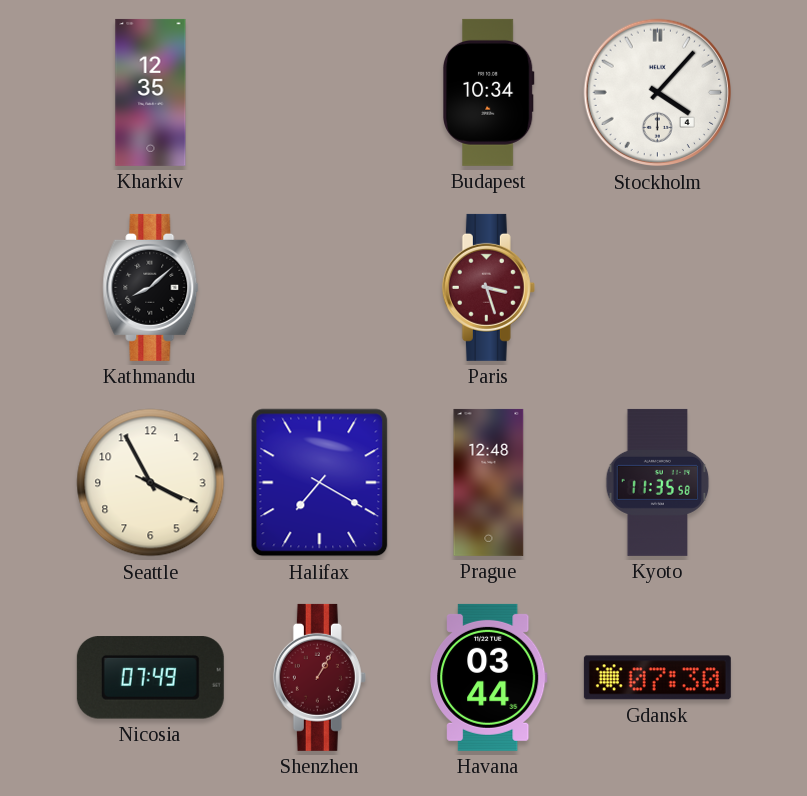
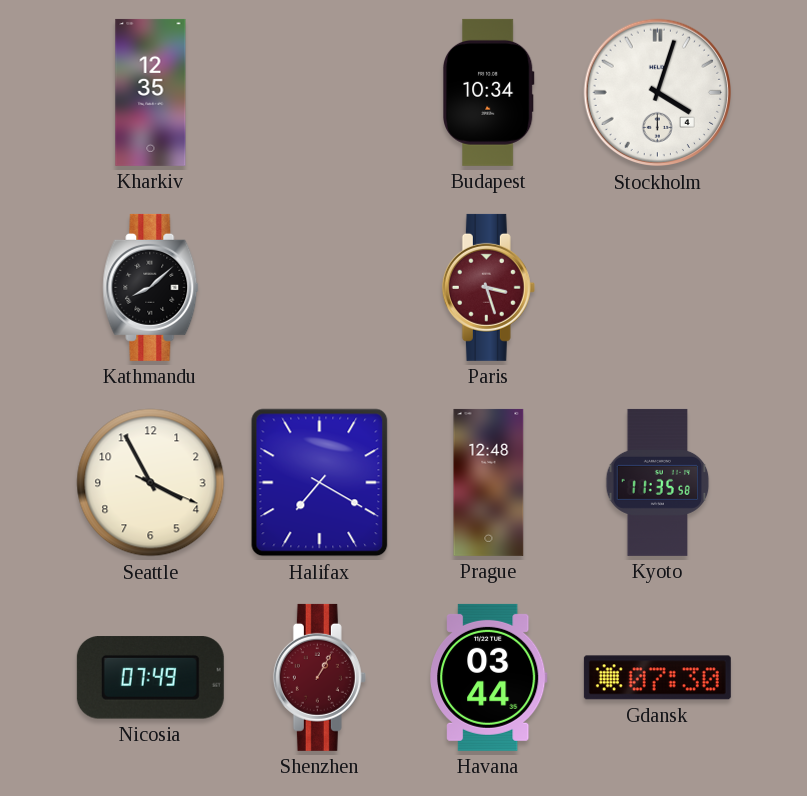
Stockholm: 4:07 -> 4:03 (657, 93)
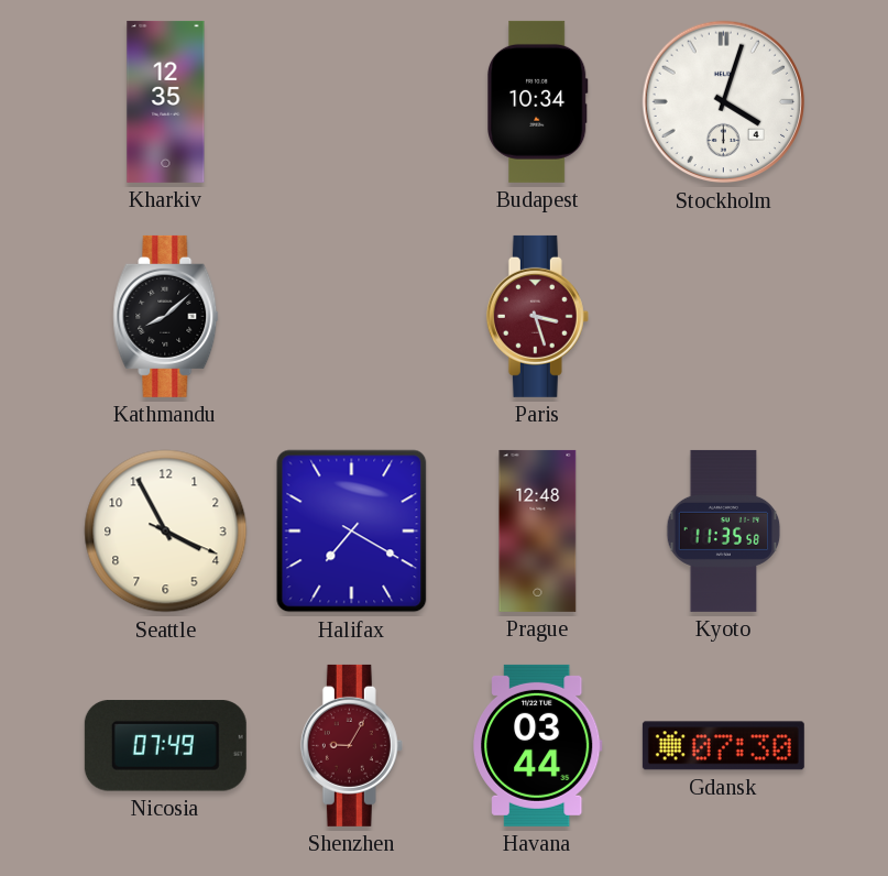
Shenzhen: 1:05 -> 9:05 (351, 745)
